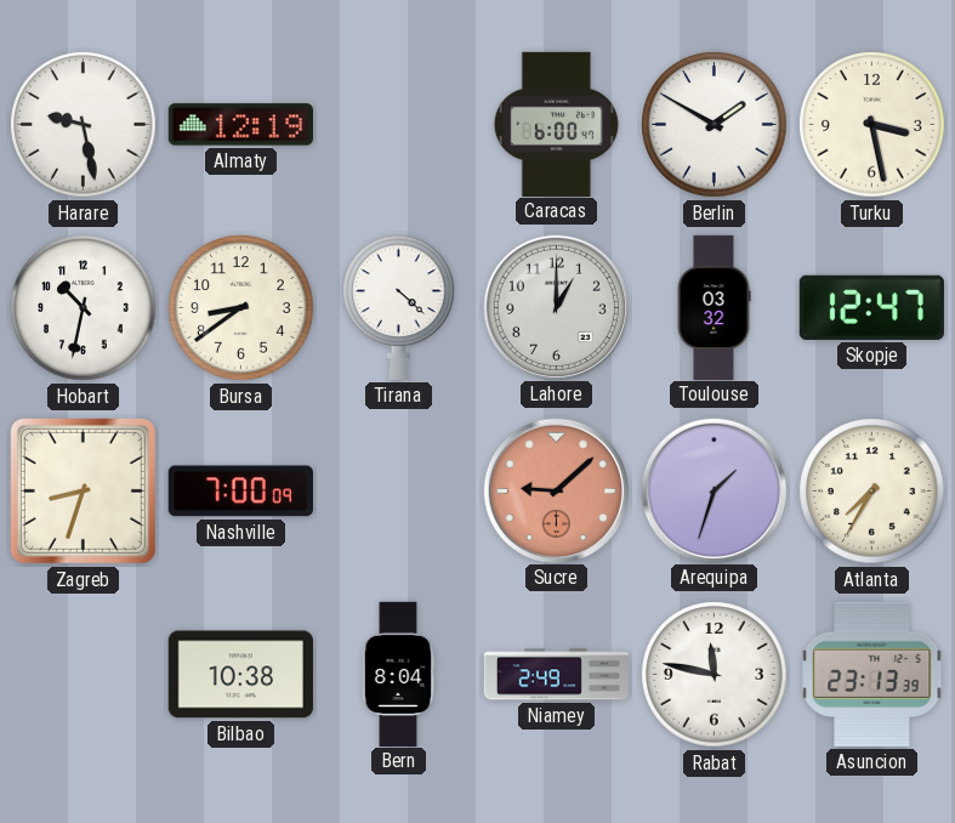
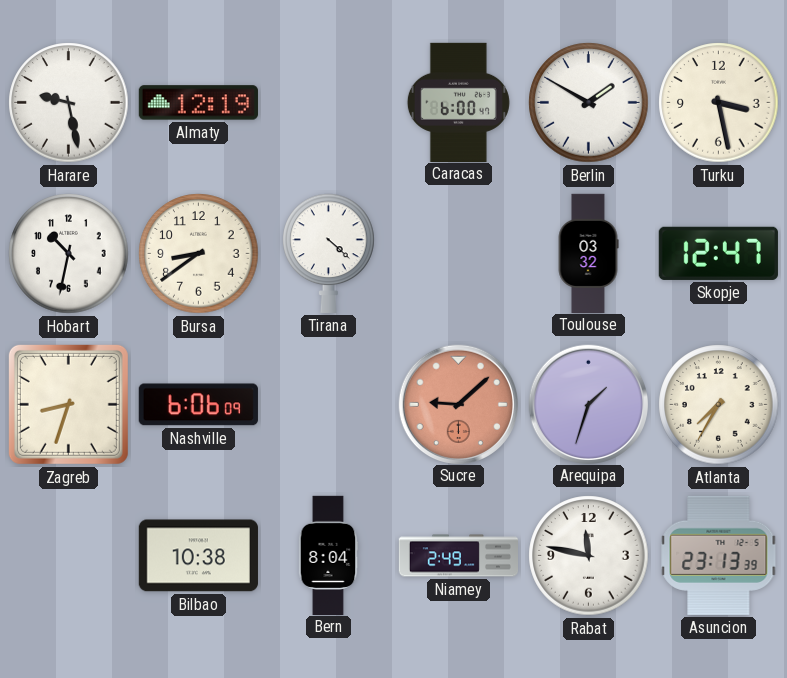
Lahore: 1:00 -> none (556, 307)
Nashville: 7:00 -> 6:06 (198, 405)
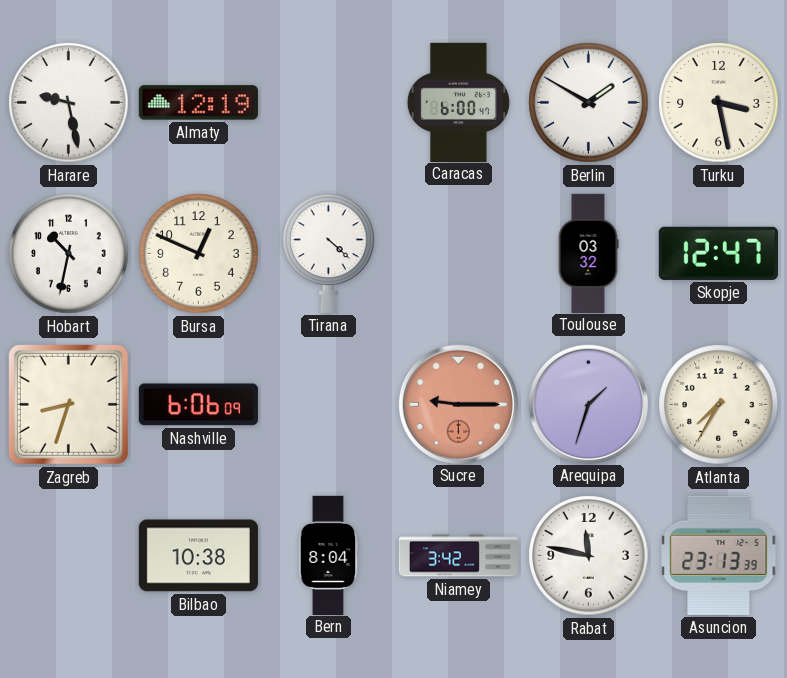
Bursa: 8:39 -> 12:49 (199, 254)
Sucre: 9:08 -> 9:15 (458, 404)
Niamey: 2:49 -> 3:42 (459, 556)
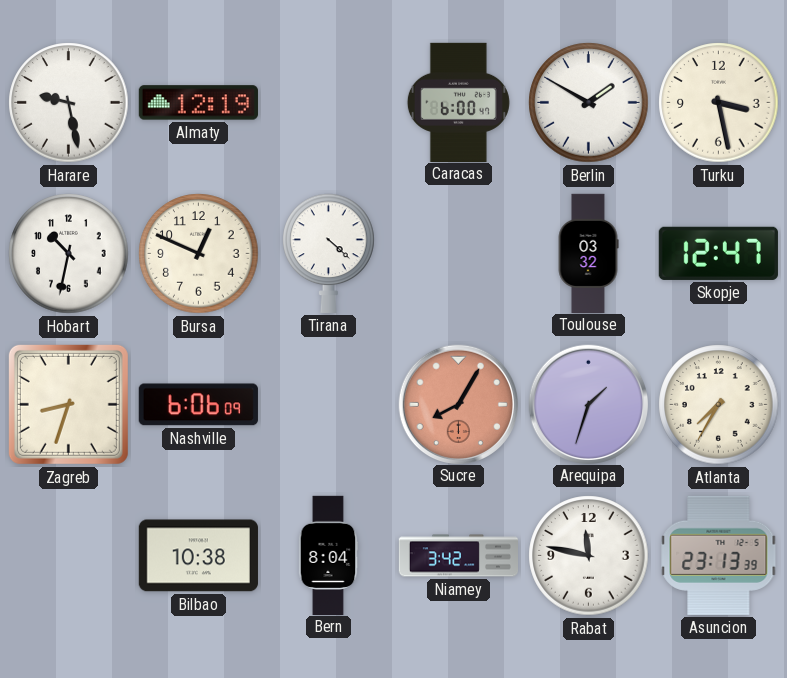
Sucre: 9:15 -> 8:05 (458, 404)
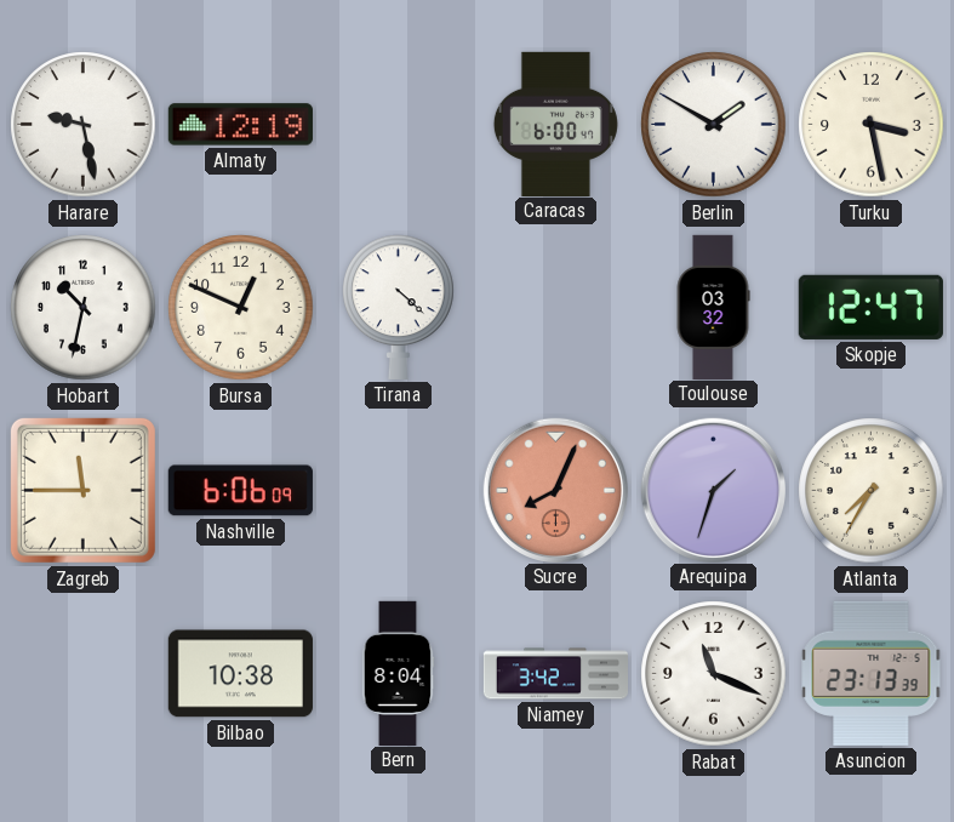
Zagreb: 8:33 -> 11:45 (82, 490)
Sucre: 8:05 -> 8:04 (555, 490)
Rabat: 11:47 -> 11:19 (714, 674)
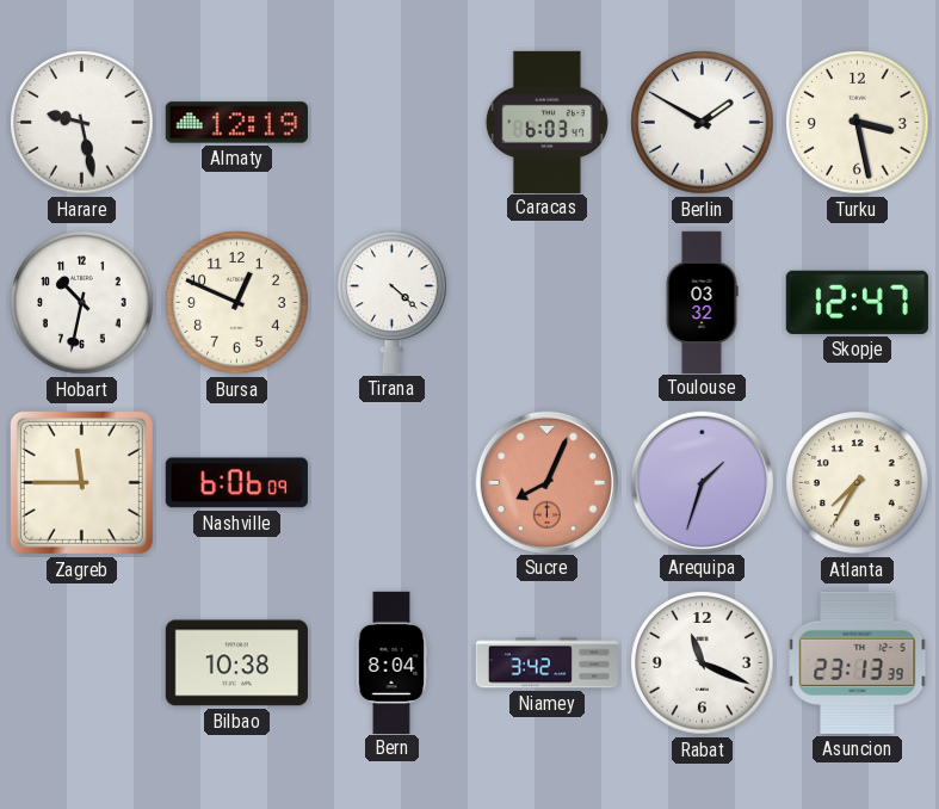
Caracas: 6:00 -> 6:03 (546, 122)
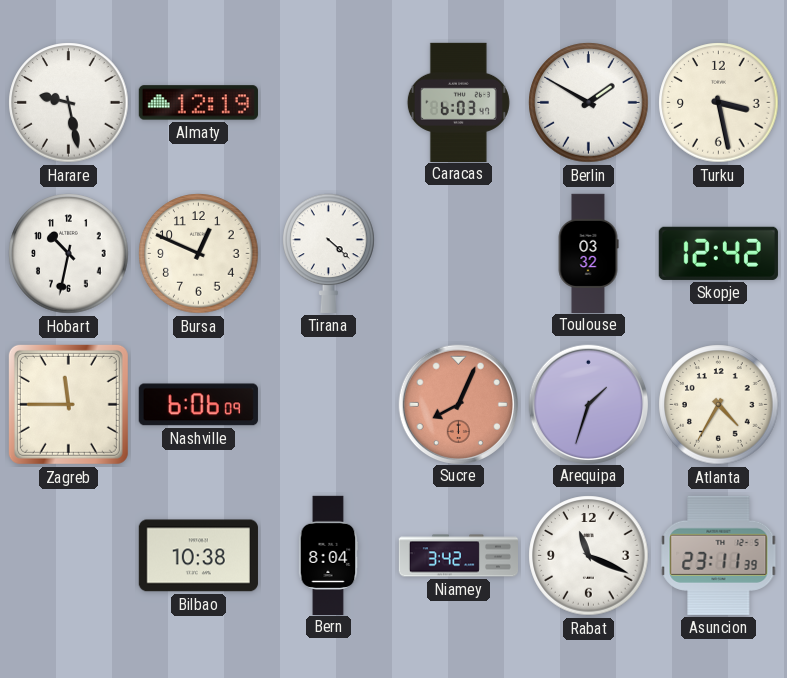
Skopje: 12:47 -> 12:42 (718, 253)
Atlanta: 7:35 -> 4:35 (719, 405)
Asuncion: 23:13 -> 23:11 (719, 555)
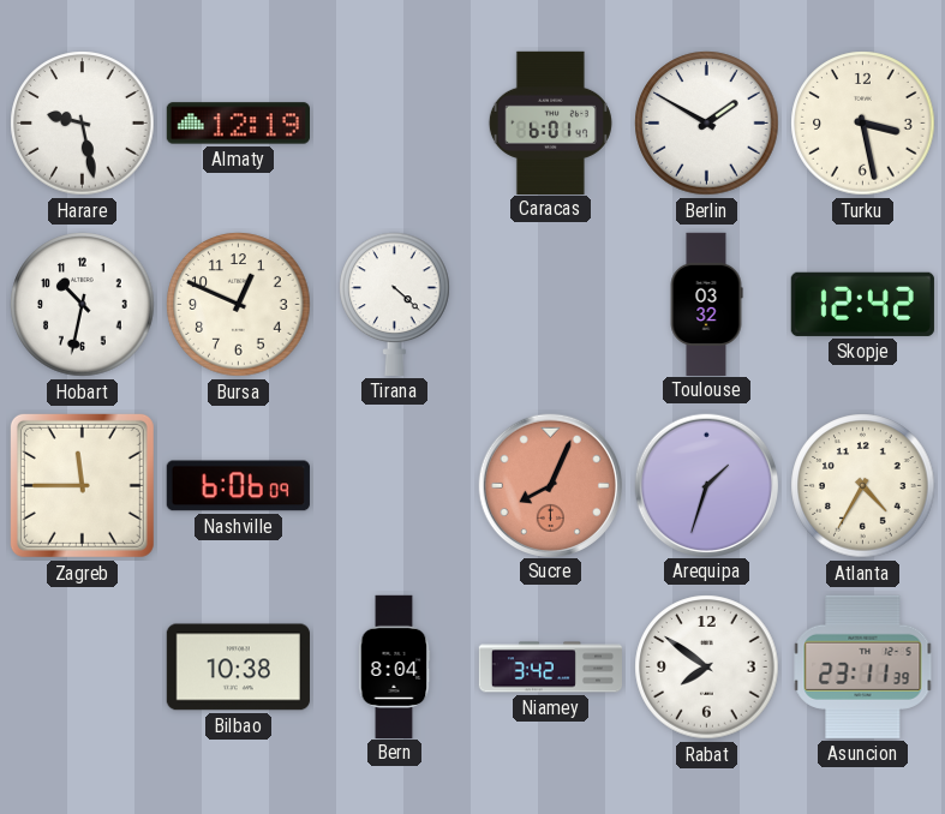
Caracas: 6:03 -> 6:01 (550, 122)
Rabat: 11:19 -> 7:51 (707, 668)
